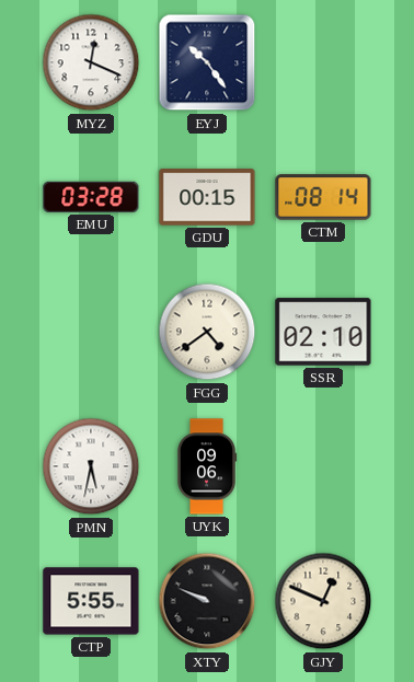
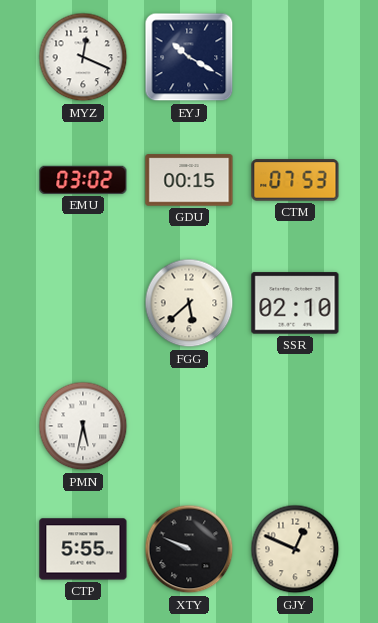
EYJ: 10:24 -> 10:20 (189, 57)
EMU: 03:28 -> 03:02 (83, 180)
CTM: 08:14 -> 07:53 (295, 180)
FGG: 4:39 -> 5:38 (189, 303)
UYK: 09:06 -> none (207, 466)
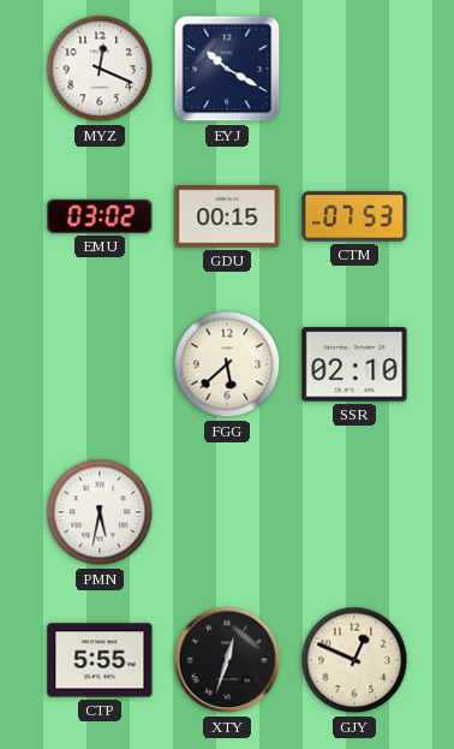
XTY: 9:49 -> 12:33 (227, 660)
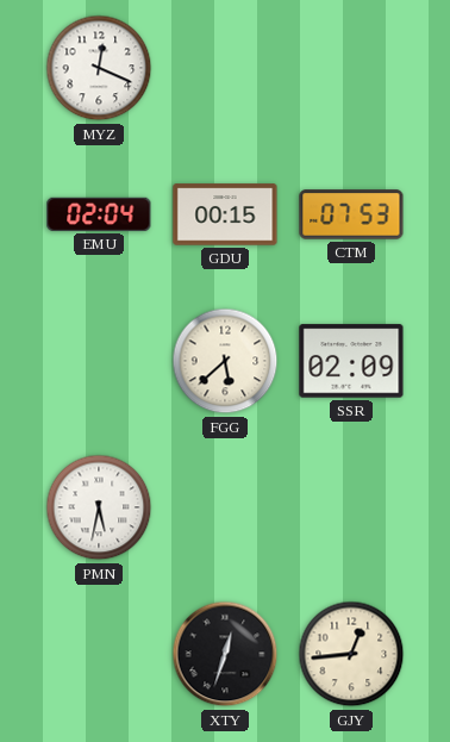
EYJ: 10:20 -> none (227, 69)
EMU: 03:02 -> 02:04 (99, 214)
SSR: 02:10 -> 02:09 (351, 361)
CTP: 5:55 -> none (100, 660)
GJY: 12:49 -> 12:44 (351, 654)
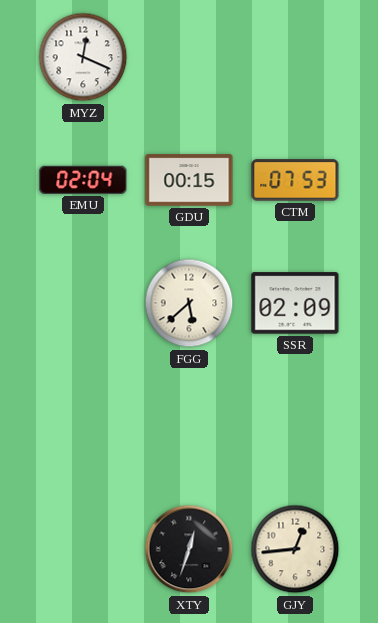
PMN: 5:32 -> none (99, 507)
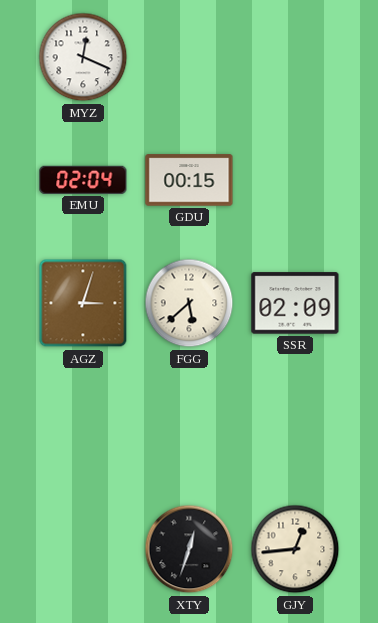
CTM: 07:53 -> none (295, 180)
AGZ: none -> 3:03 (83, 303)
